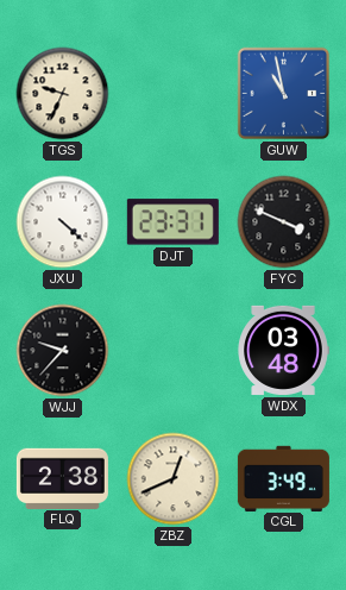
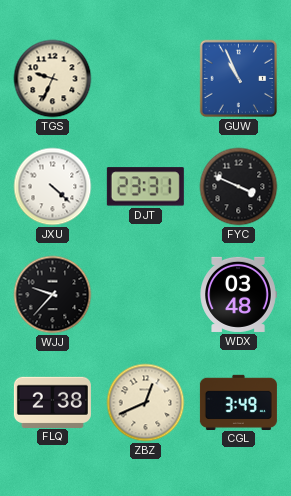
GUW: 10:58 -> 10:56 (239, 79)
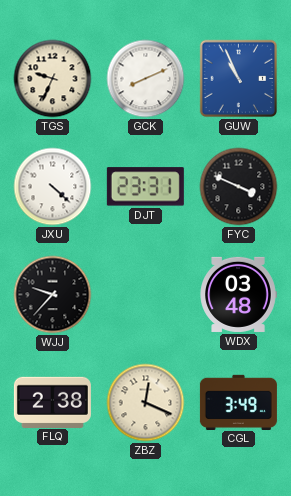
GCK: none -> 8:11 (146, 79)
ZBZ: 12:41 -> 12:19 (146, 403)
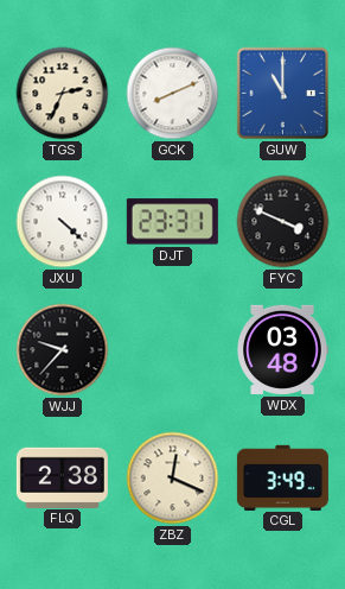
TGS: 9:34 -> 2:34 (63, 94)
GUW: 10:56 -> 11:00 (283, 94)
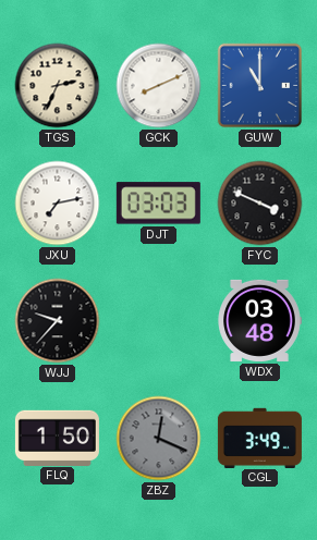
JXU: 4:22 -> 7:13 (58, 204)
DJT: 23:31 -> 03:03 (158, 204)
FLQ: 2:38 -> 1:50 (57, 438)
ZBZ dial: cream -> grey (159, 439)
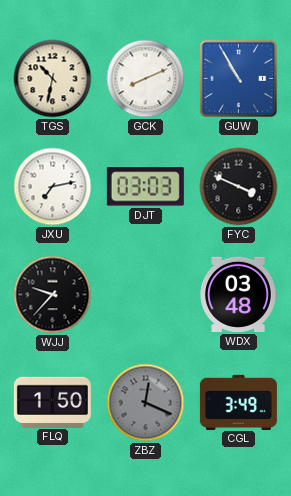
TGS: 2:34 -> 10:32 (53, 79)
GUW: 11:00 -> 10:55 (239, 79)
